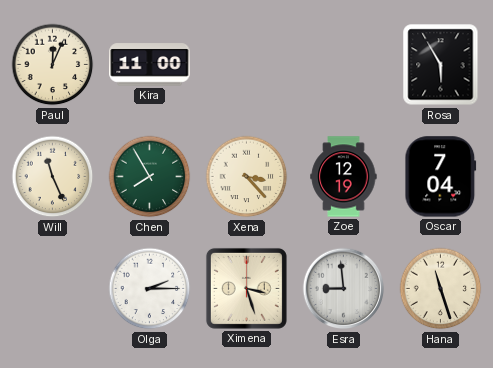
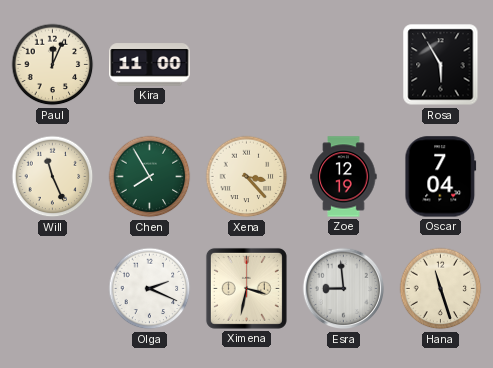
Olga: 2:15 -> 2:19 (150, 289)
Ximena: 3:27 -> 3:32 (246, 288)
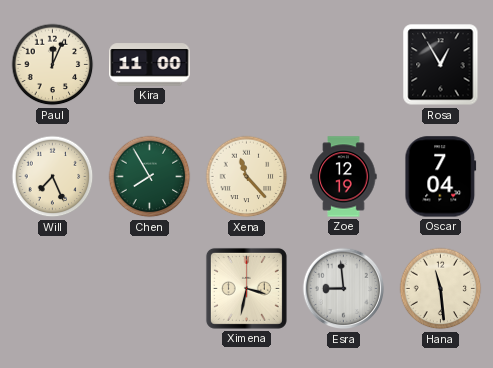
Rosa: 5:55 -> 12:55 (441, 65)
Will: 11:26 -> 7:26 (53, 177)
Xena: 3:23 -> 11:23 (247, 177)
Olga: 2:19 -> none (150, 289)
Hana: 11:27 -> 11:29 (441, 289)
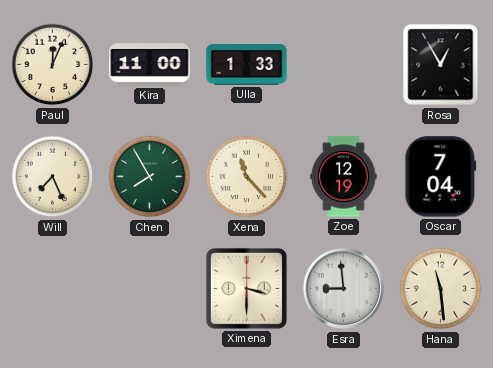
Ulla: none -> 1:33 (247, 65)
Ximena: 3:32 -> 3:30 (246, 288)
